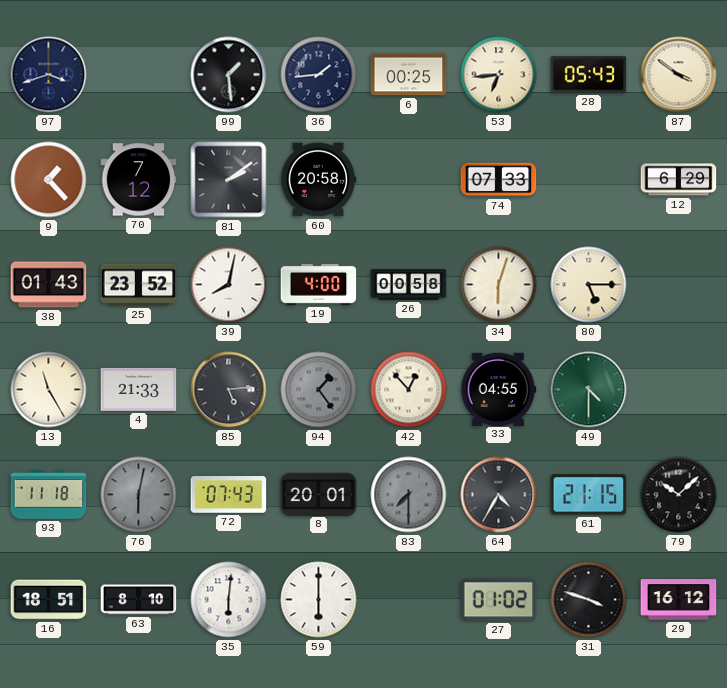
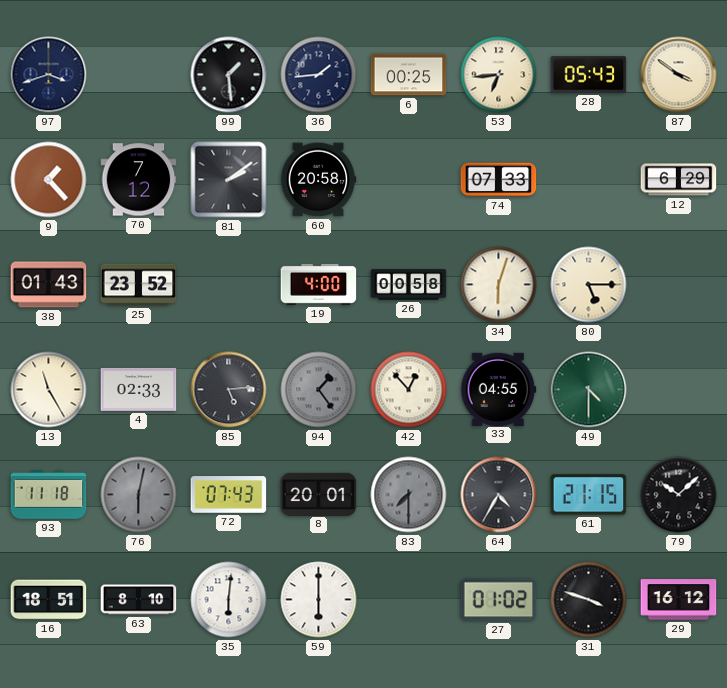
39: 8:02 -> none (229, 285)
4: 21:33 -> 02:33 (139, 389)
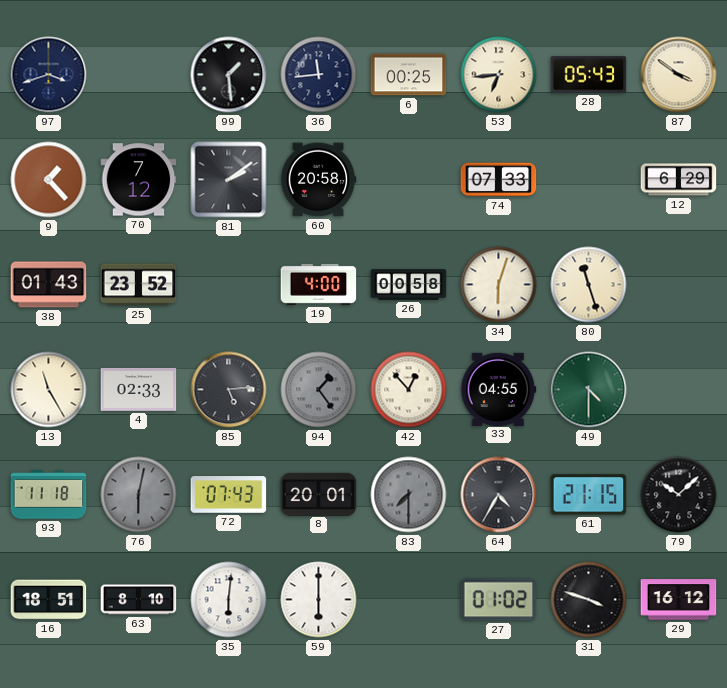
36: 1:44 -> 11:44 (319, 75)
80: 5:15 -> 11:27 (589, 285)
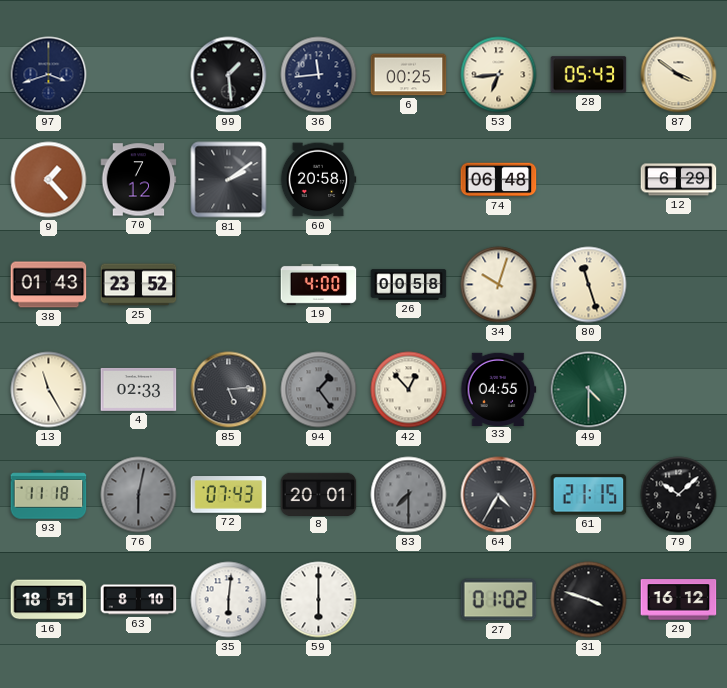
74: 07:33 -> 06:48 (499, 180)
34: 6:03 -> 10:03 (499, 285)
